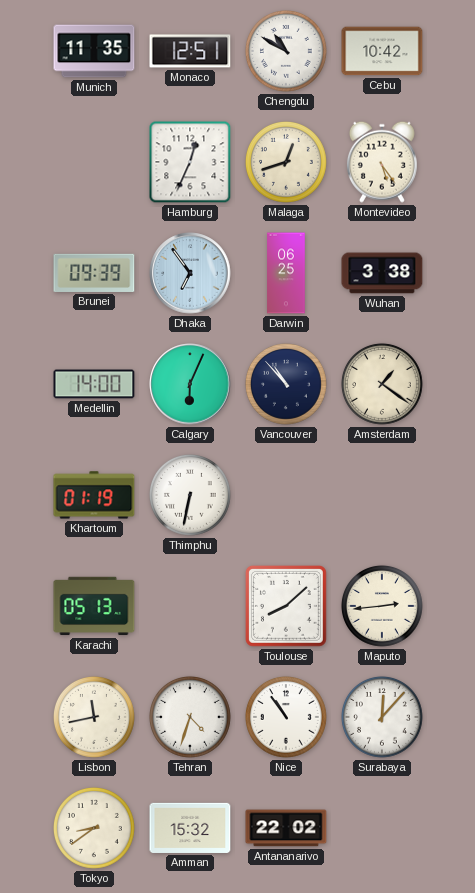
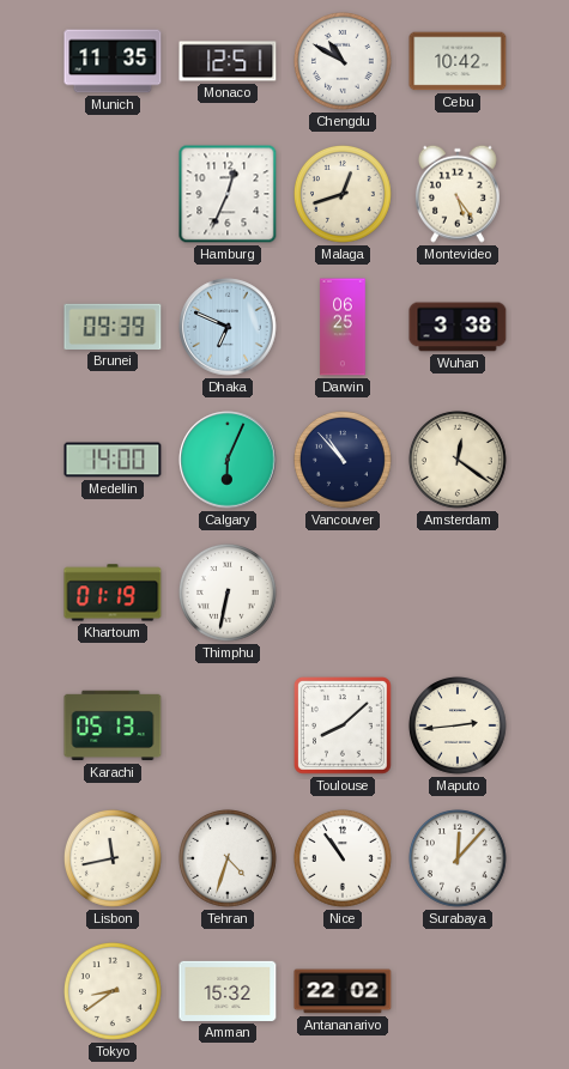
Dhaka: 6:54 -> 6:49 (228, 327)
Amsterdam: 1:21 -> 12:21 (458, 460)
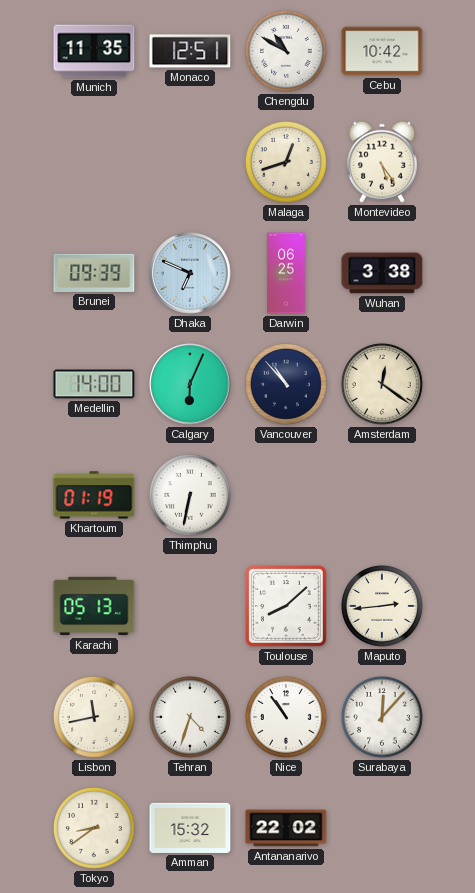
Hamburg: 12:34 -> none (228, 194)
